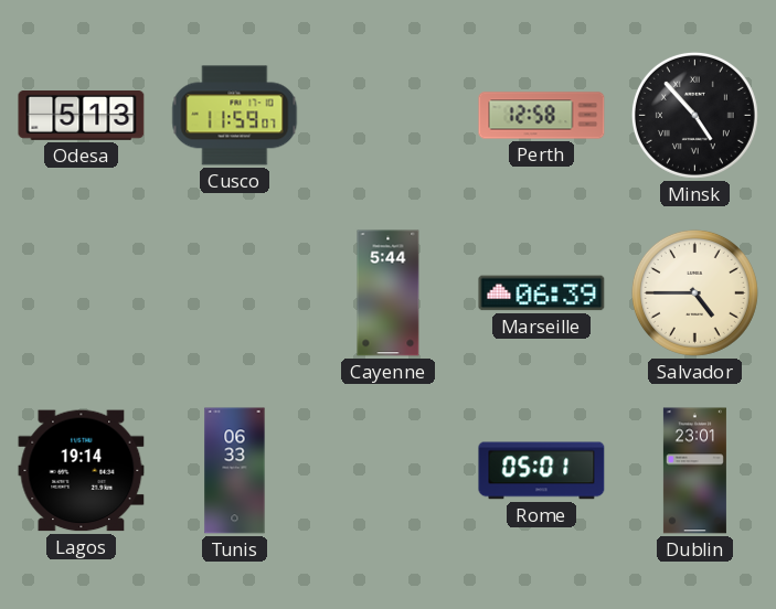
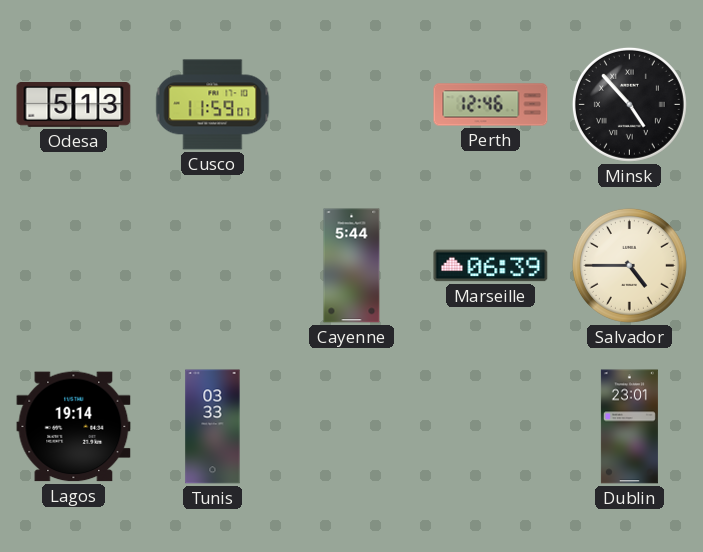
Perth: 12:58 -> 12:46 (491, 105)
Tunis: 06:33 -> 03:33 (213, 427)
Rome: 05:01 -> none (542, 471)
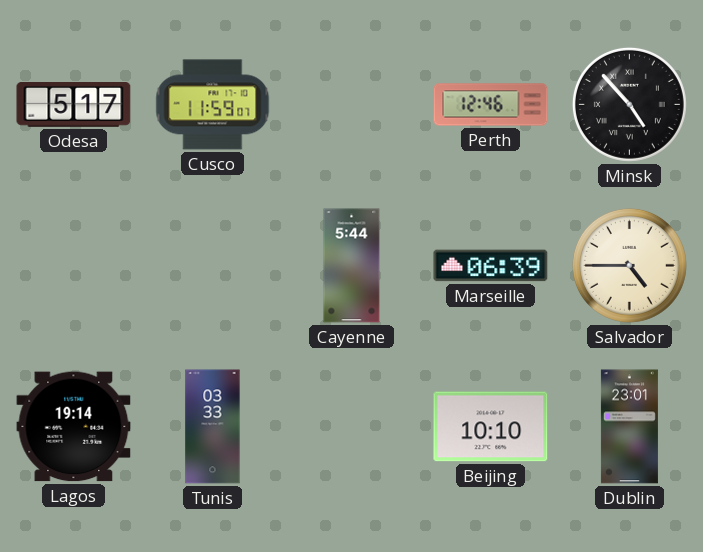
Odesa: 5:13 -> 5:17 (74, 105)
Beijing: none -> 10:10 (491, 427)
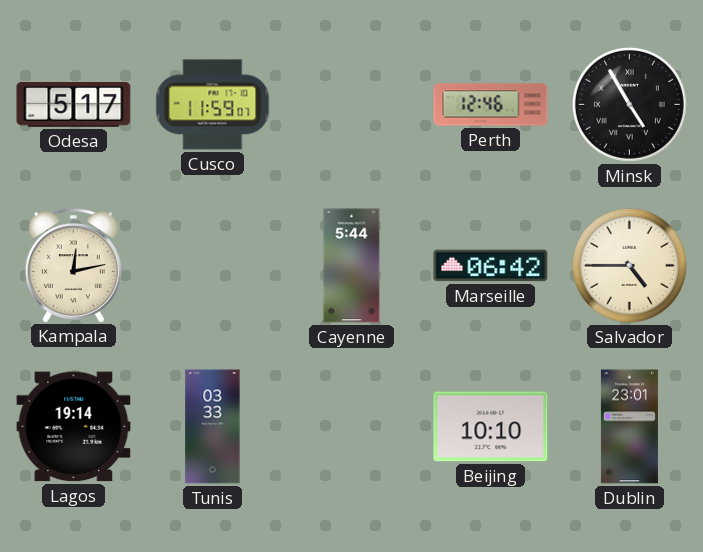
Minsk: 4:53 -> 4:55 (629, 104)
Kampala: none -> 12:13 (73, 265)
Marseille: 06:39 -> 06:42 (491, 266)
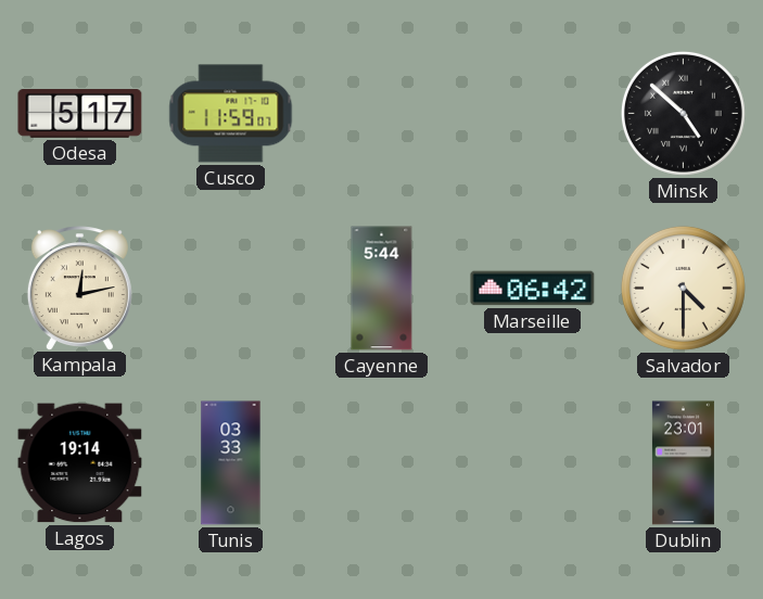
Perth: 12:46 -> none (491, 105)
Minsk: 4:55 -> 4:52 (683, 113)
Salvador: 4:45 -> 4:30 (683, 288)
Beijing: 10:10 -> none (491, 427)
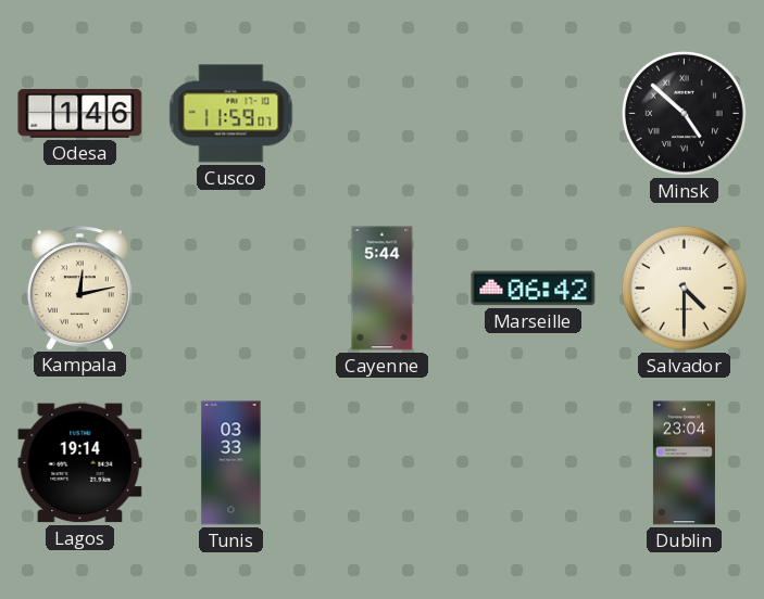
Odesa: 5:17 -> 1:46 (80, 114)
Dublin: 23:01 -> 23:04 (684, 463)
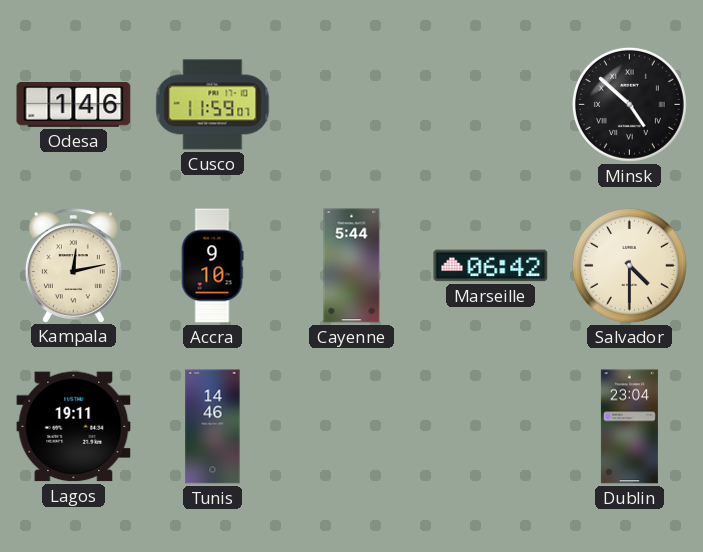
Accra: none -> 9:10 (212, 266)
Lagos: 19:14 -> 19:11 (74, 427)
Tunis: 03:33 -> 14:46 (213, 427)
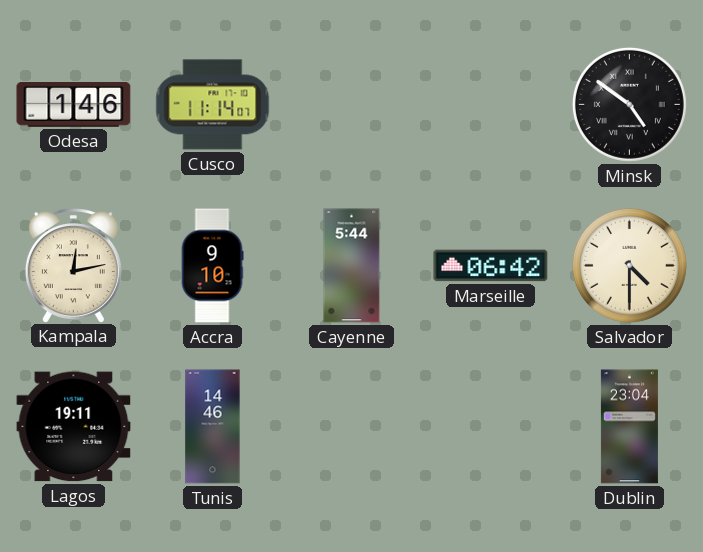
Cusco: 11:59 -> 11:14 (213, 105)
Minsk: 4:52 -> 4:51 (629, 104)
